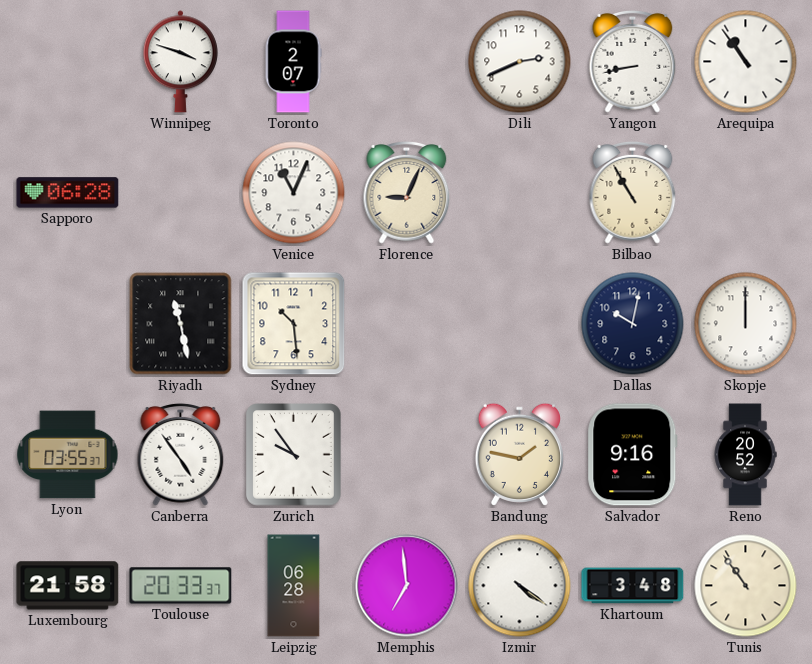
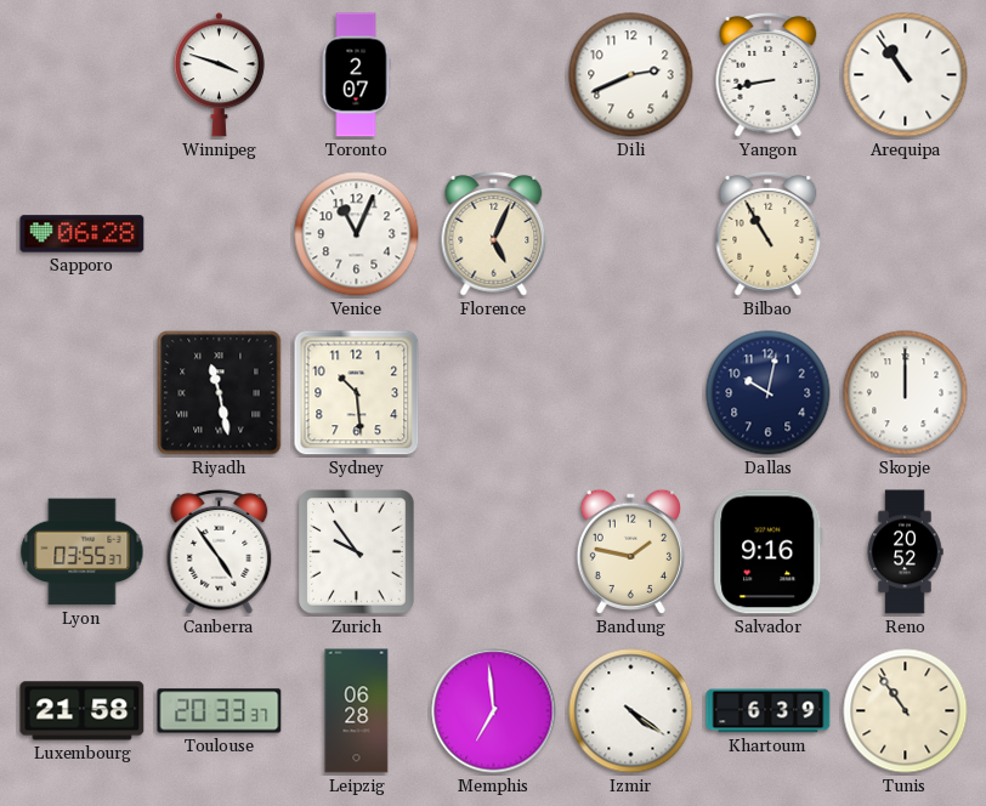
Florence: 9:04 -> 5:04 (494, 233)
Khartoum: 3:48 -> 6:39 (769, 711)
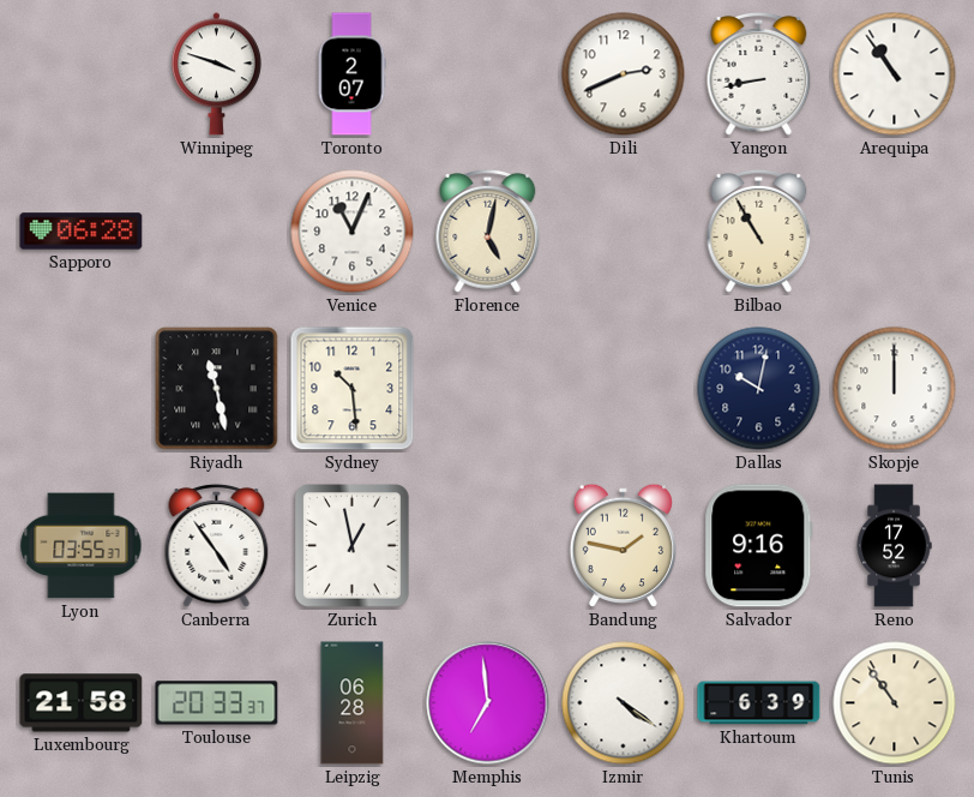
Florence: 5:04 -> 5:02 (488, 230)
Zurich: 9:54 -> 12:58 (353, 546)
Reno: 20:52 -> 17:52 (894, 546)
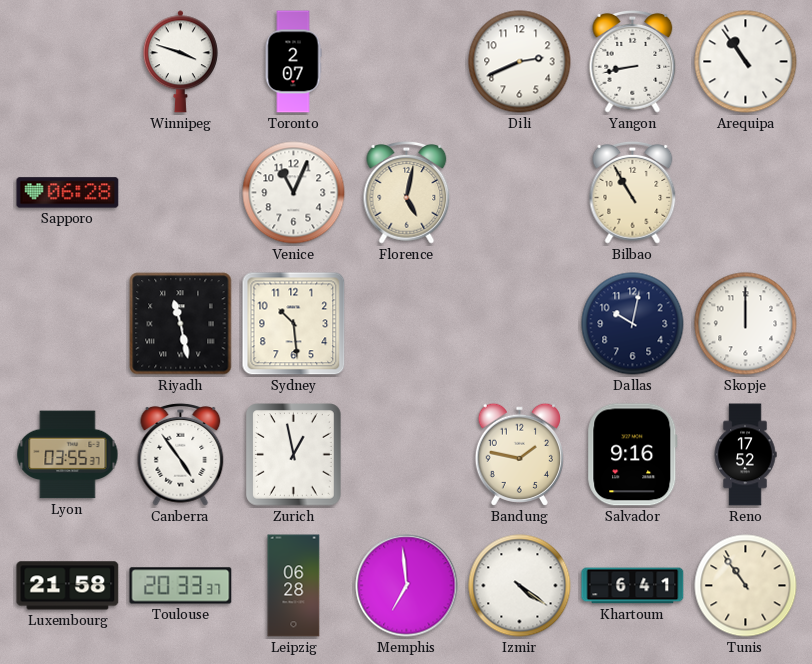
Khartoum: 6:39 -> 6:41 (633, 586)
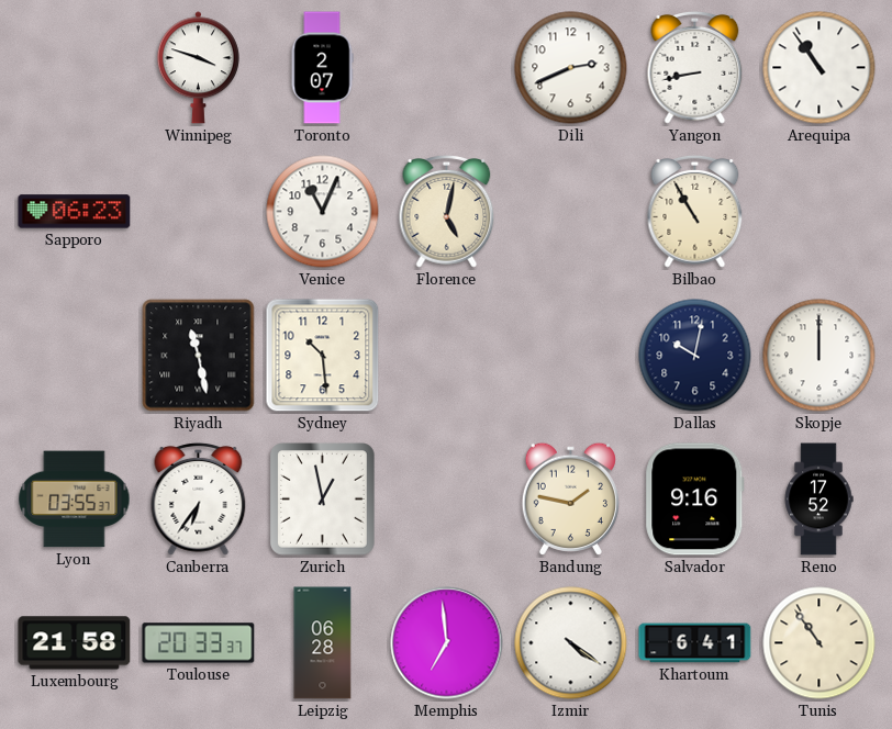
Sapporo: 06:28 -> 06:23 (75, 212)
Canberra: 4:54 -> 6:36 (199, 498)
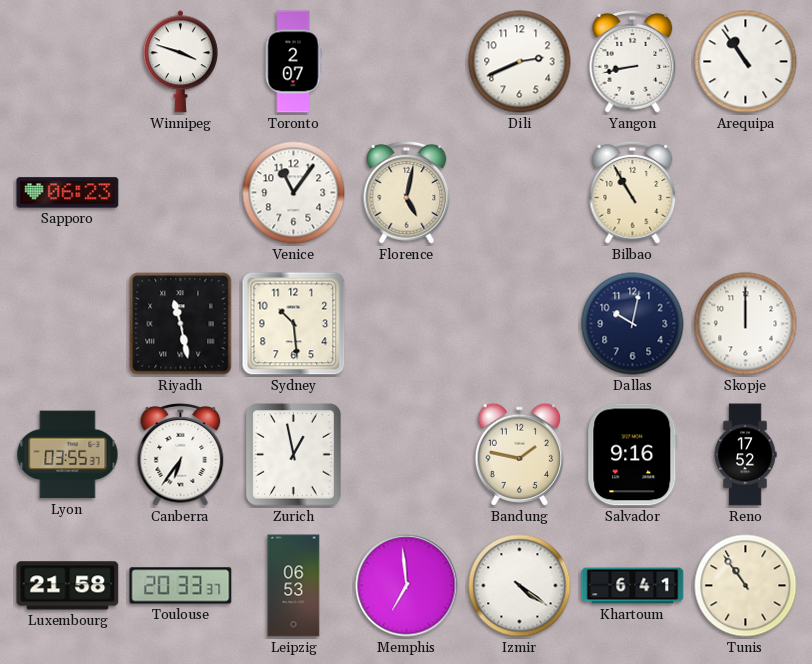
Venice: 11:04 -> 11:06 (294, 193)
Leipzig: 06:28 -> 06:53 (294, 586)
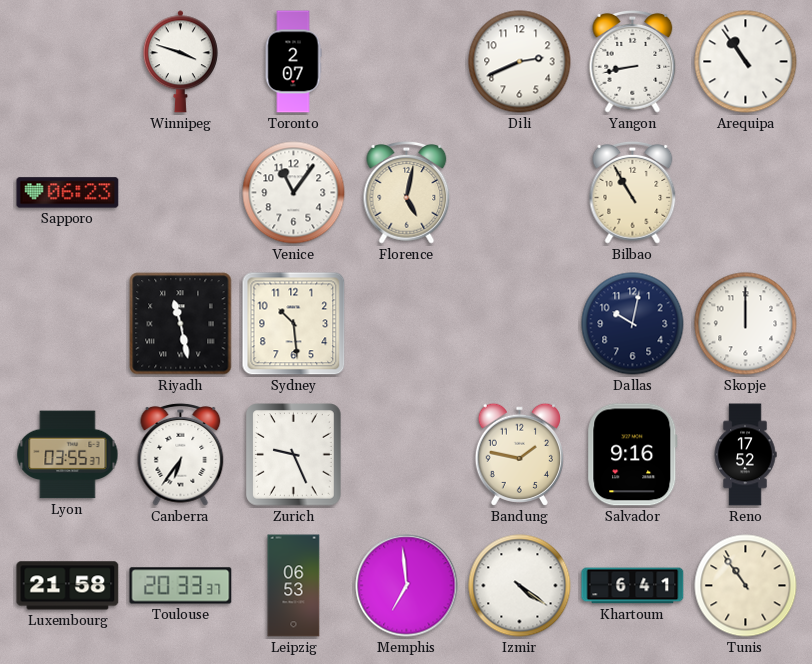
Zurich: 12:58 -> 9:26 (294, 455)
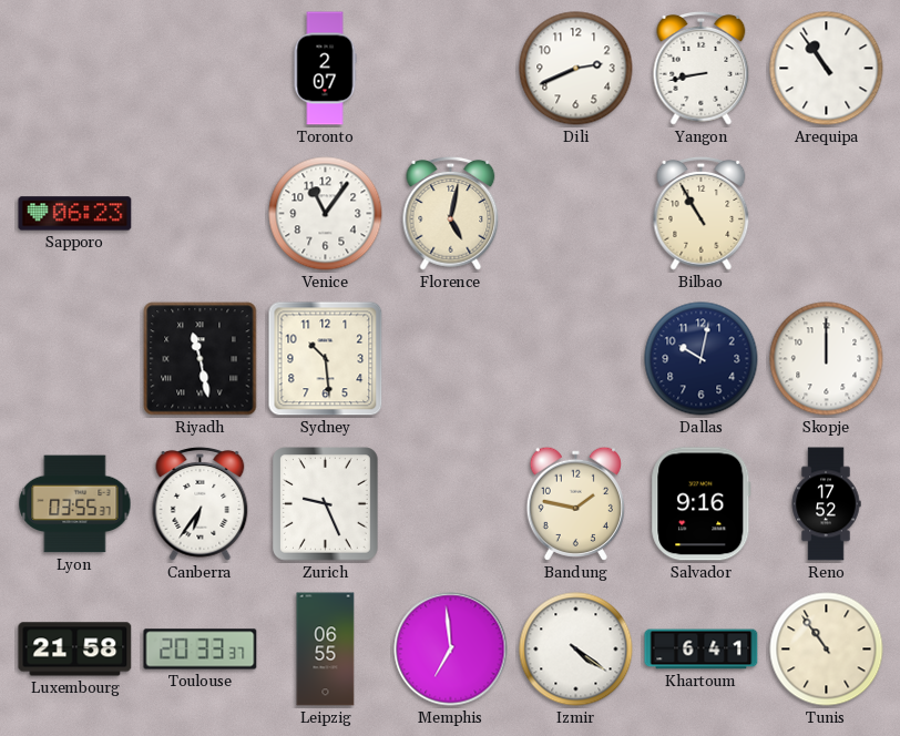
Winnipeg: 3:48 -> none (180, 62)
Leipzig: 06:53 -> 06:55 (326, 650)
